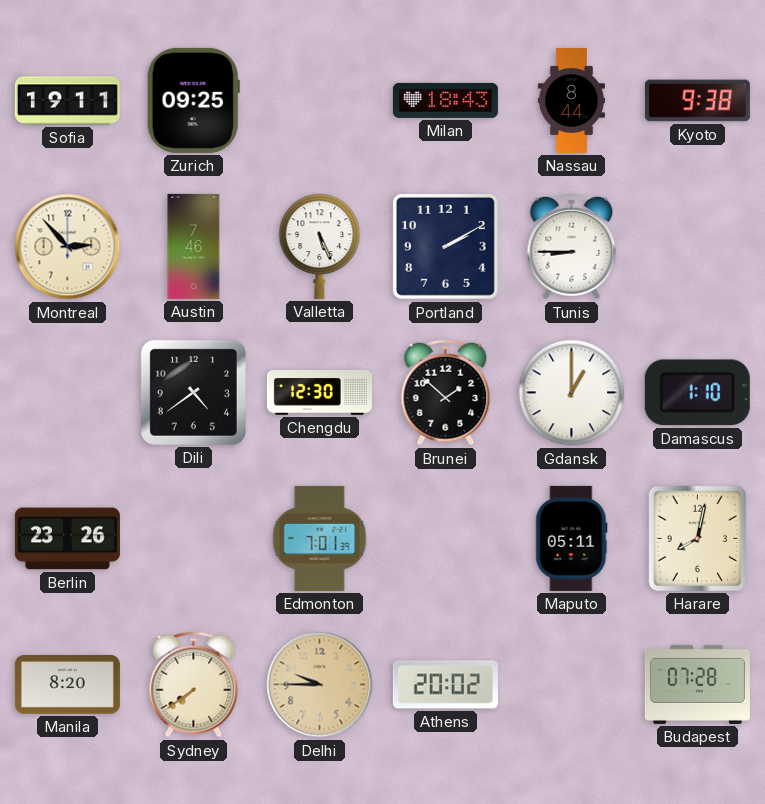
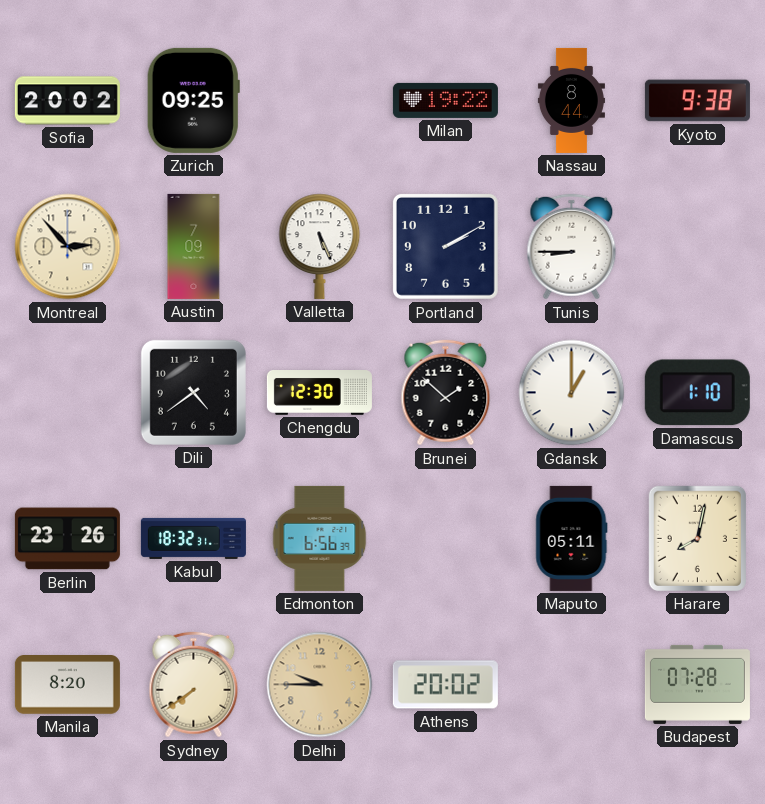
Sofia: 19:11 -> 20:02 (67, 101)
Milan: 18:43 -> 19:22 (445, 100)
Austin: 7:46 -> 7:09 (194, 246)
Kabul: none -> 18:32 (193, 538)
Edmonton: 7:01 -> 6:56 (320, 538)
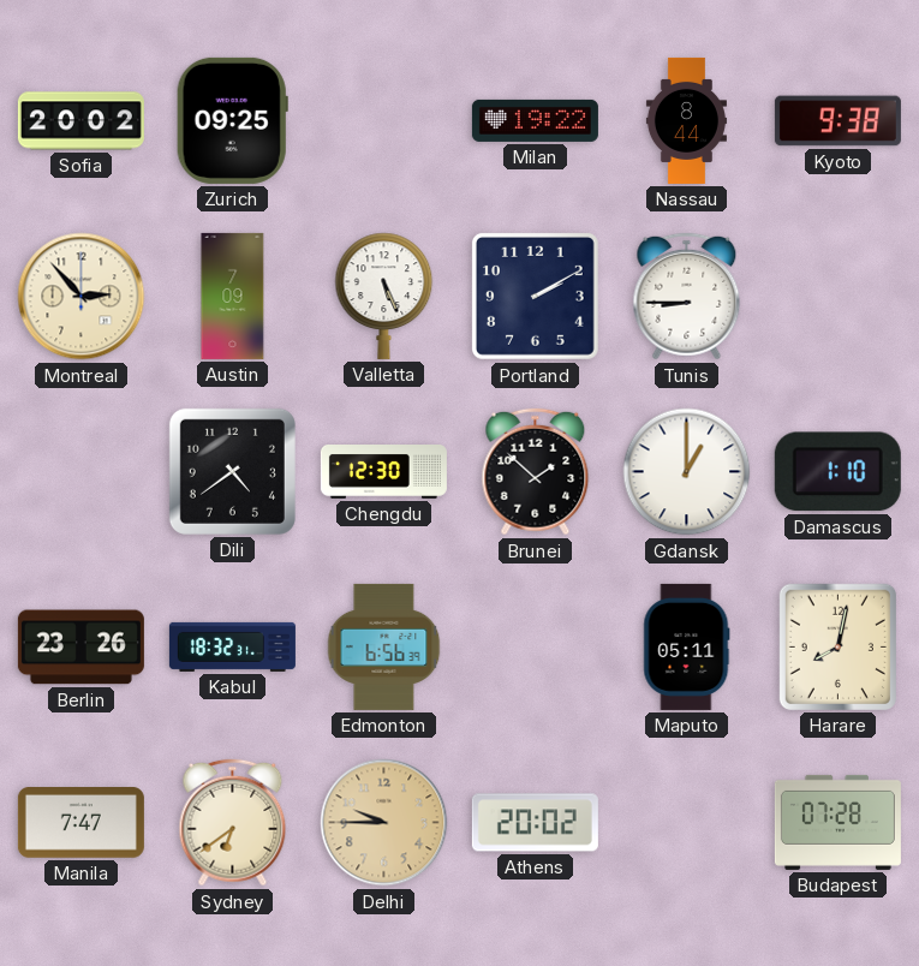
Manila: 8:20 -> 7:47 (80, 823)
Sydney: 7:39 -> 6:39 (233, 823)
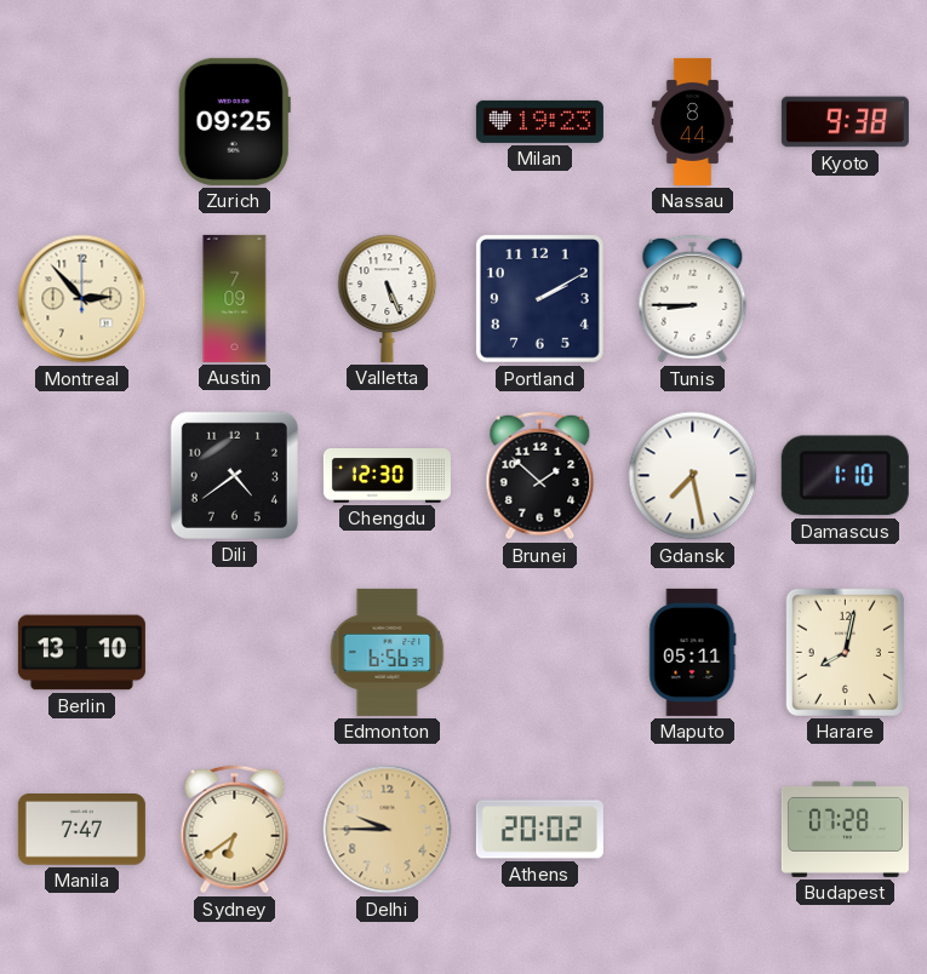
Sofia: 20:02 -> none (80, 121)
Milan: 19:22 -> 19:23 (539, 121)
Gdansk: 1:00 -> 7:28 (693, 476)
Berlin: 23:26 -> 13:10 (81, 653)
Kabul: 18:32 -> none (232, 646)
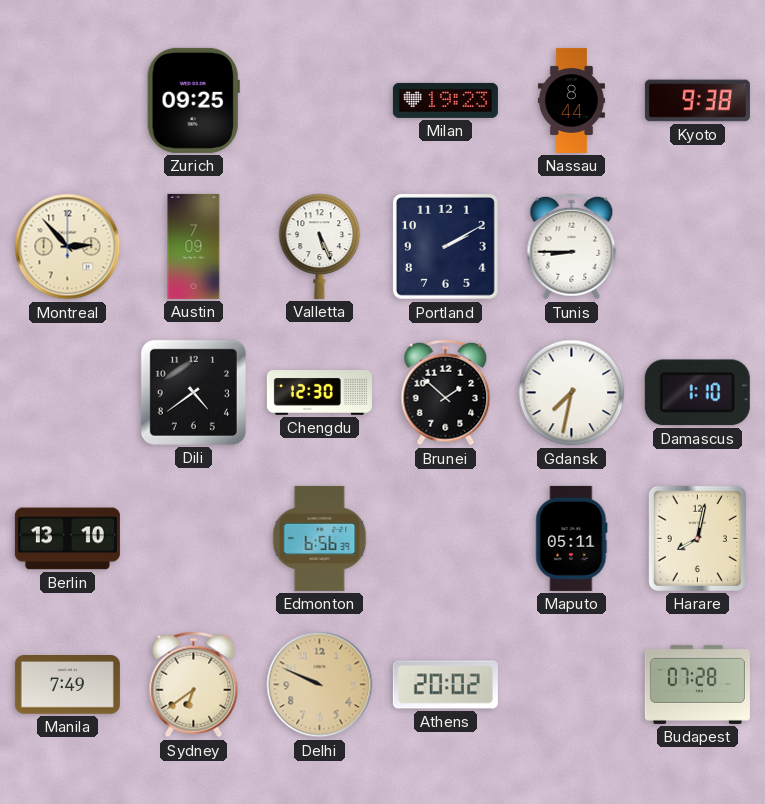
Gdansk: 7:28 -> 7:32 (572, 393)
Manila: 7:47 -> 7:49 (67, 685)
Delhi: 9:45 -> 9:49 (320, 685)
